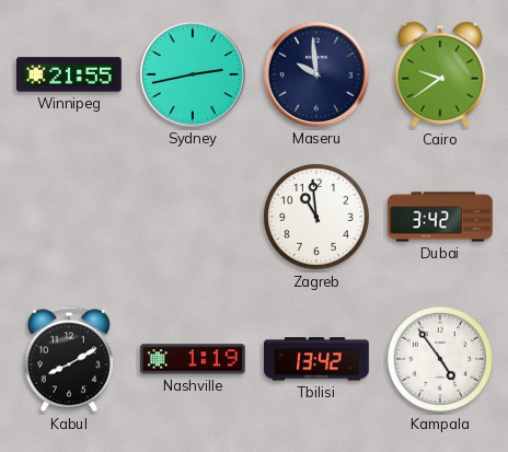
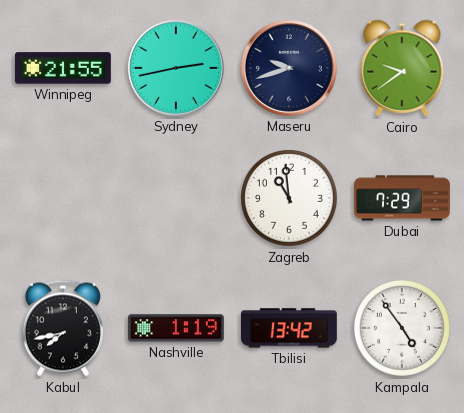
Maseru: 9:59 -> 9:42 (289, 68)
Dubai: 3:42 -> 7:29 (403, 198)
Kabul: 8:10 -> 7:43 (63, 328)
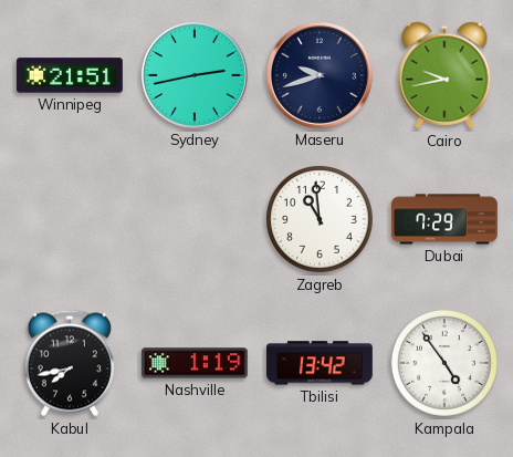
Winnipeg: 21:55 -> 21:51 (70, 75)
Cairo: 9:39 -> 9:43 (444, 75)
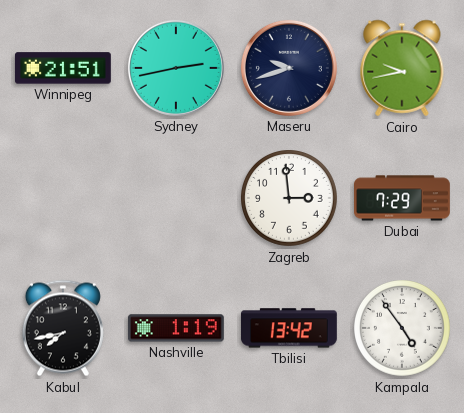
Zagreb: 10:59 -> 2:59 (290, 199)
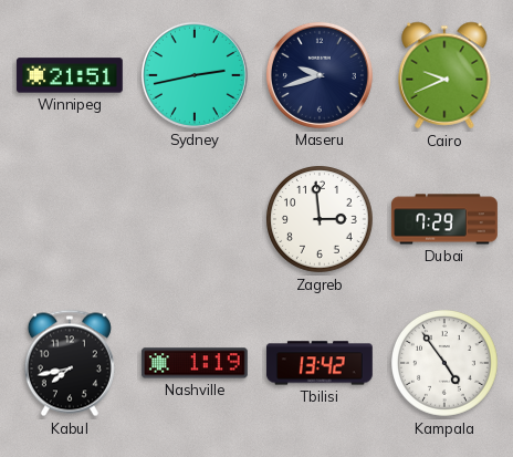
Cairo: 9:43 -> 9:41 (444, 75)
